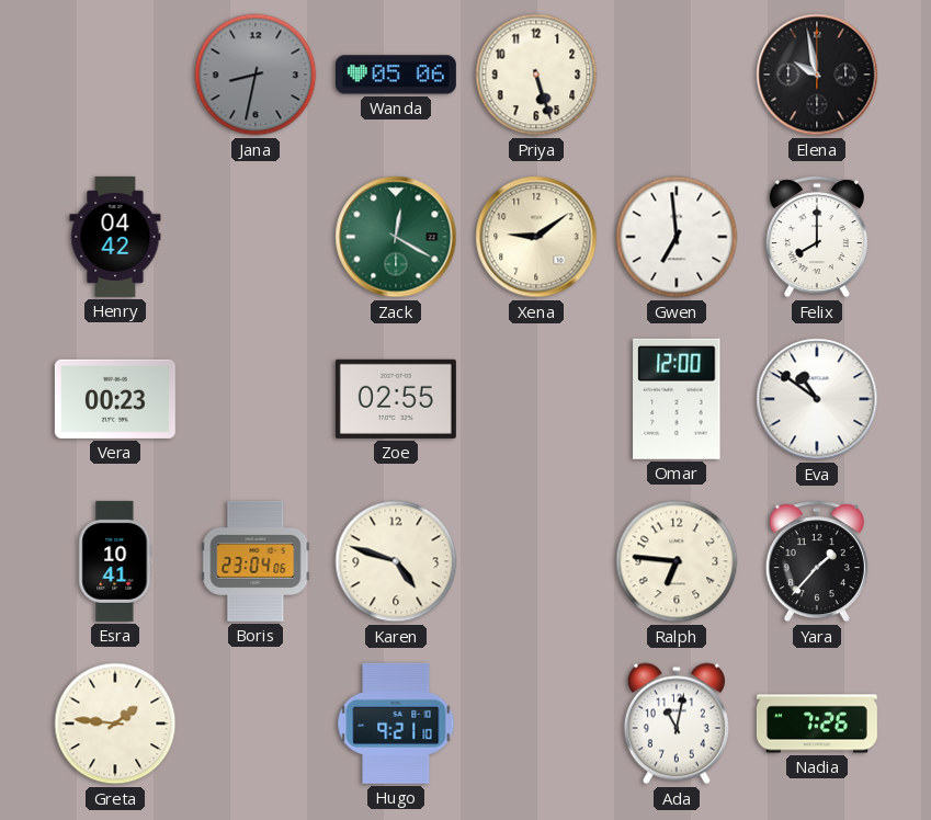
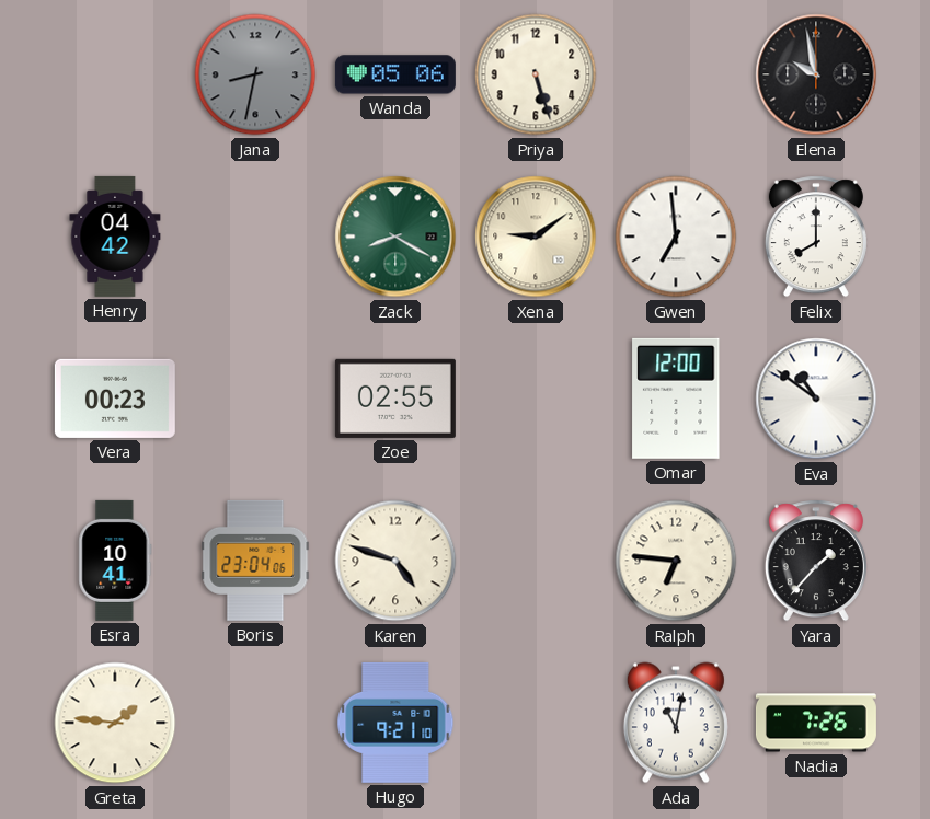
Zack: 12:20 -> 8:20 (395, 237)
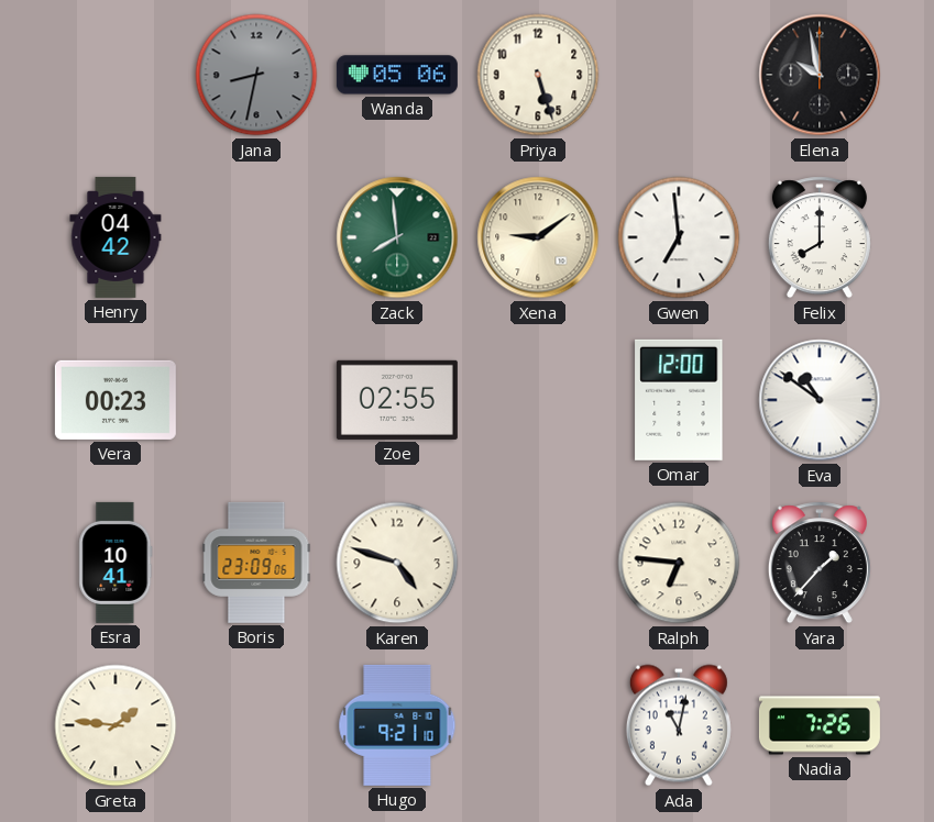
Zack: 8:20 -> 7:59 (397, 237)
Boris: 23:04 -> 23:09 (256, 563)
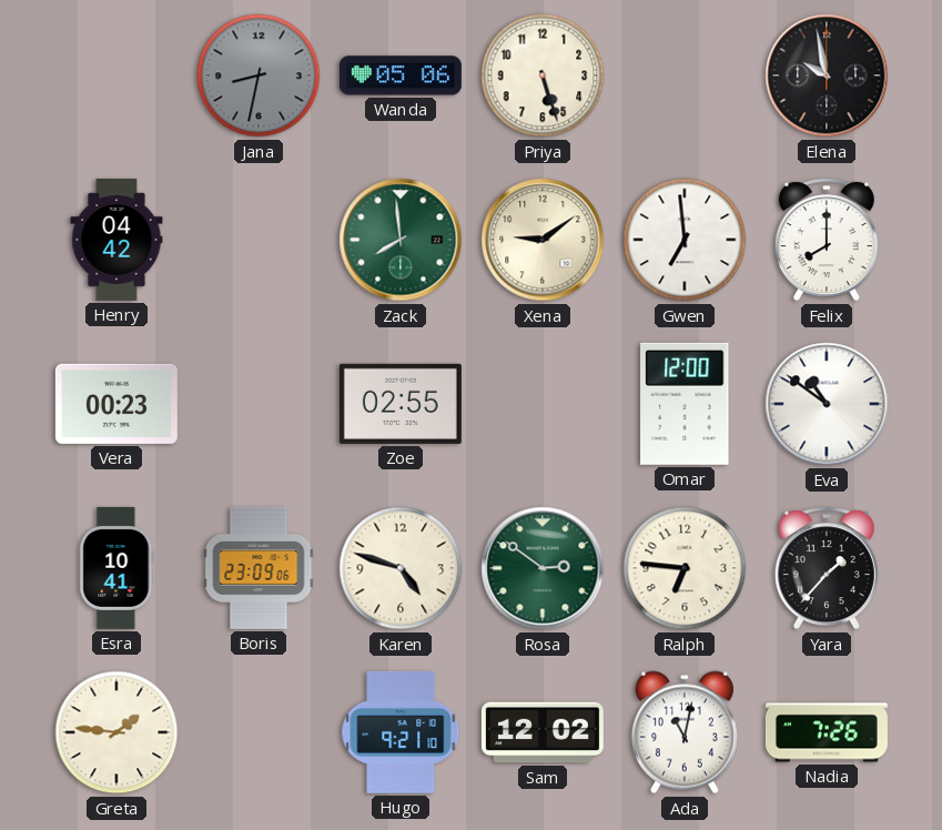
Rosa: none -> 2:51 (543, 568)
Sam: none -> 12:02 (543, 732)
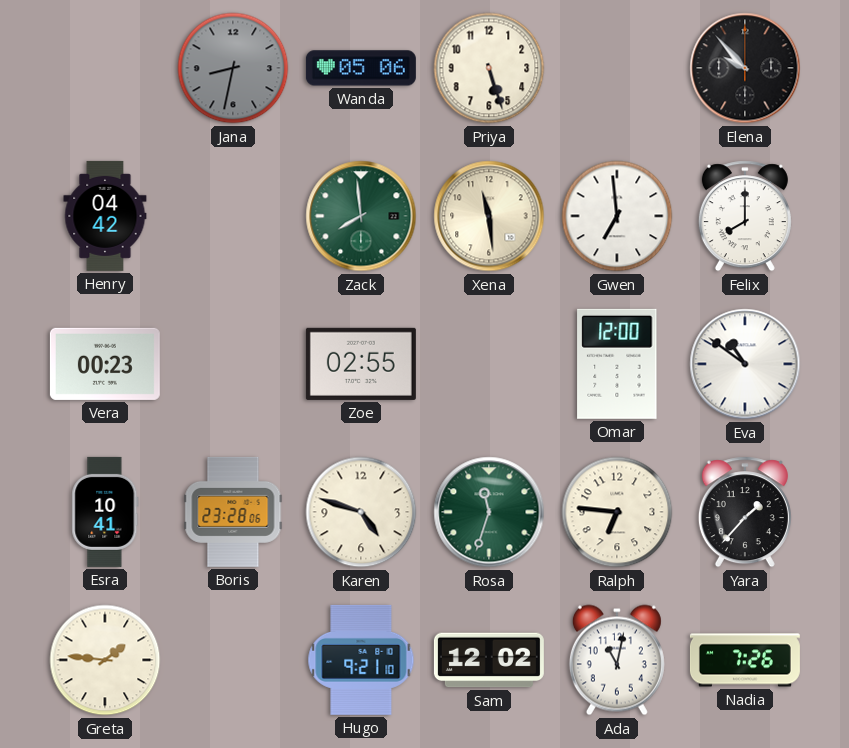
Elena: 9:58 -> 9:53 (745, 68)
Xena: 9:09 -> 11:29 (489, 216)
Boris: 23:09 -> 23:28 (233, 512)
Rosa: 2:51 -> 11:33 (489, 512)
